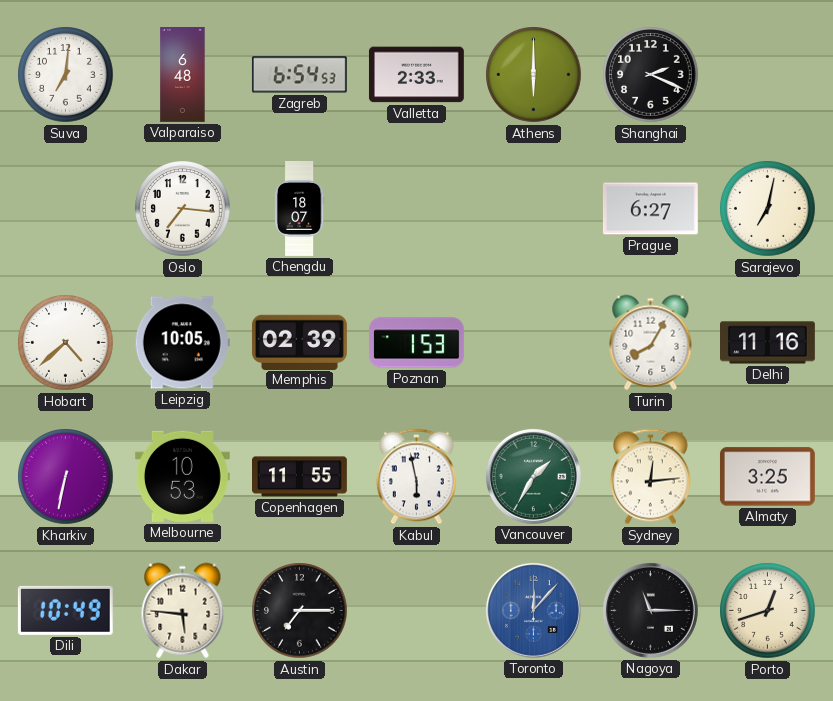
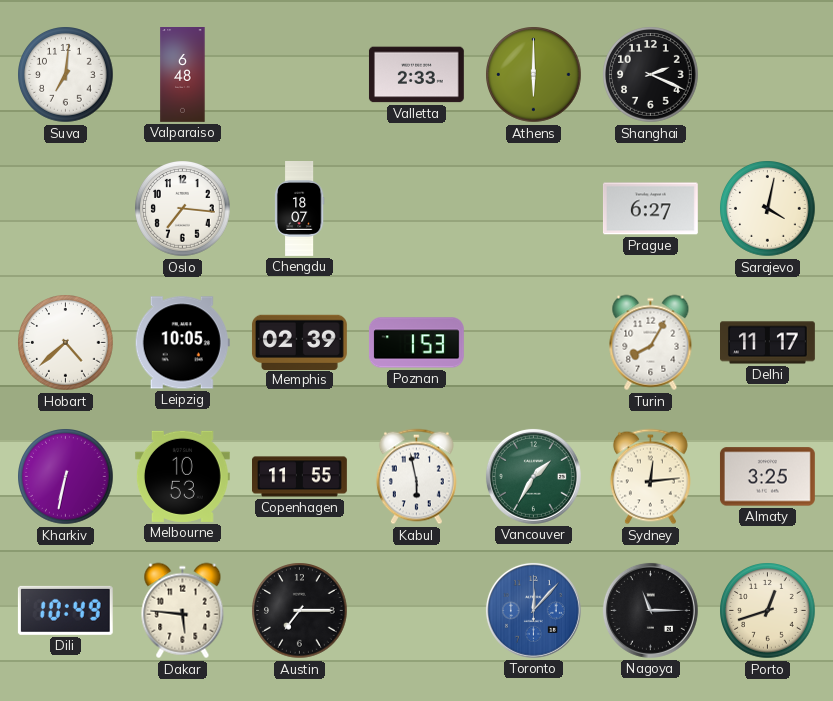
Zagreb: 6:54 -> none (299, 75)
Sarajevo: 7:02 -> 4:02 (768, 209)
Delhi: 11:16 -> 11:17 (768, 343)
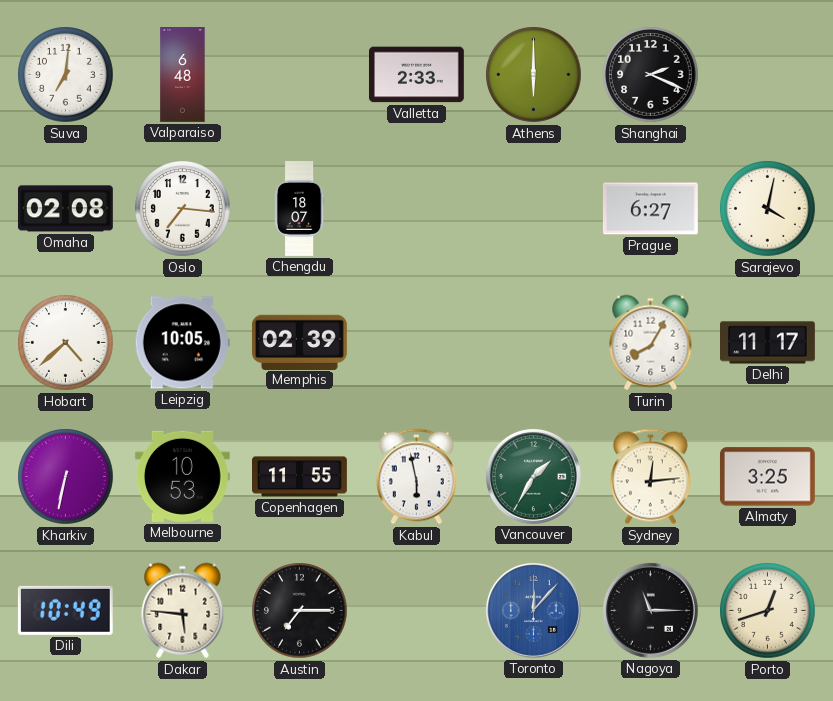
Omaha: none -> 02:08 (65, 209)
Poznan: 1:53 -> none (416, 343)
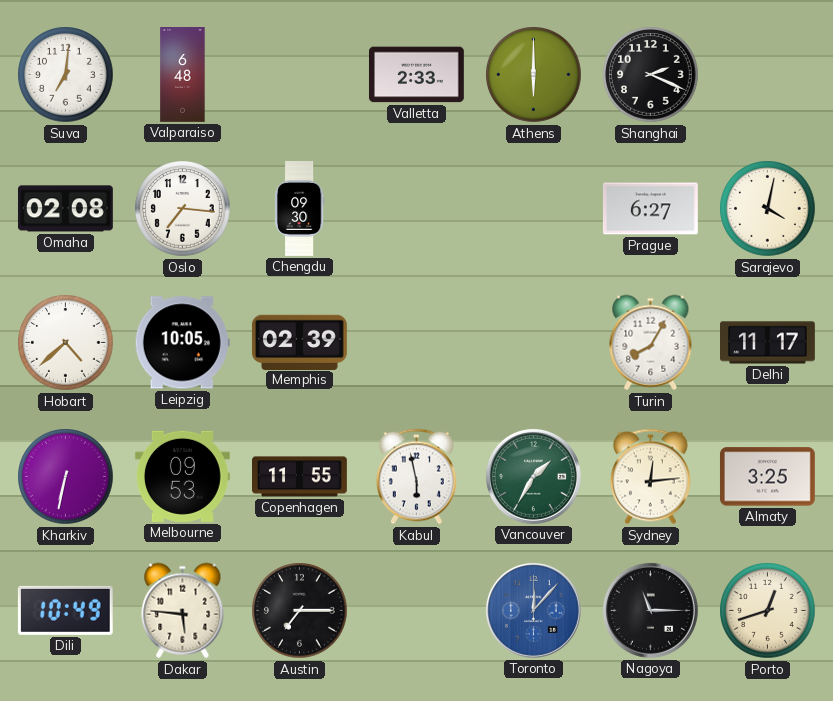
Chengdu: 18:07 -> 09:30 (299, 209)
Melbourne: 10:53 -> 09:53 (182, 476)
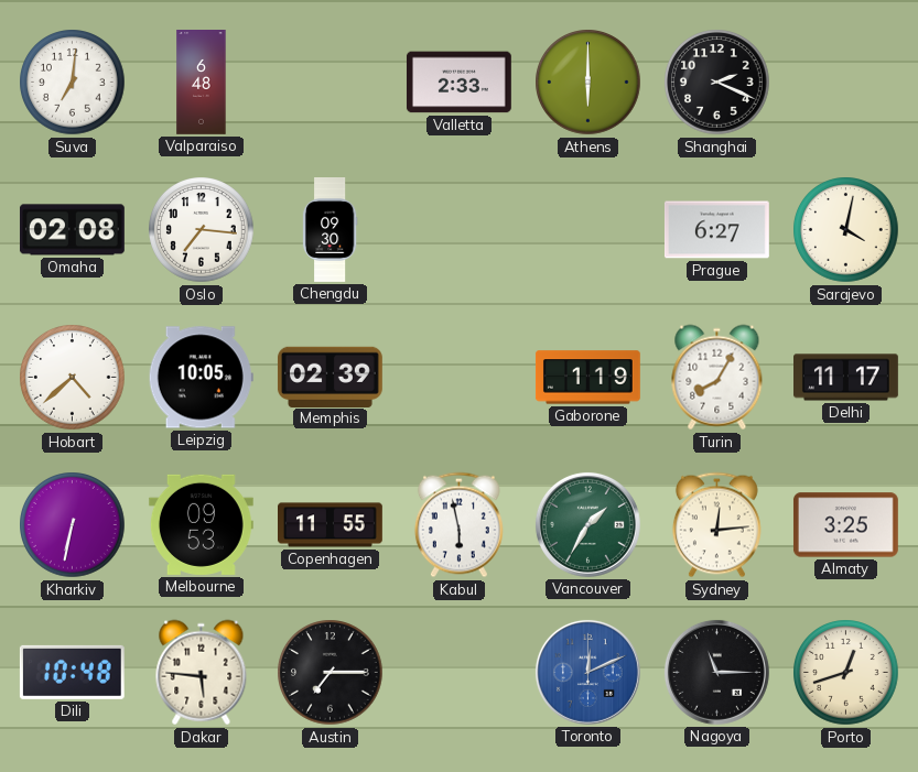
Gaborone: none -> 1:19 (587, 378)
Dili: 10:49 -> 10:48 (72, 672)
Toronto: 12:07 -> 12:11 (587, 672)
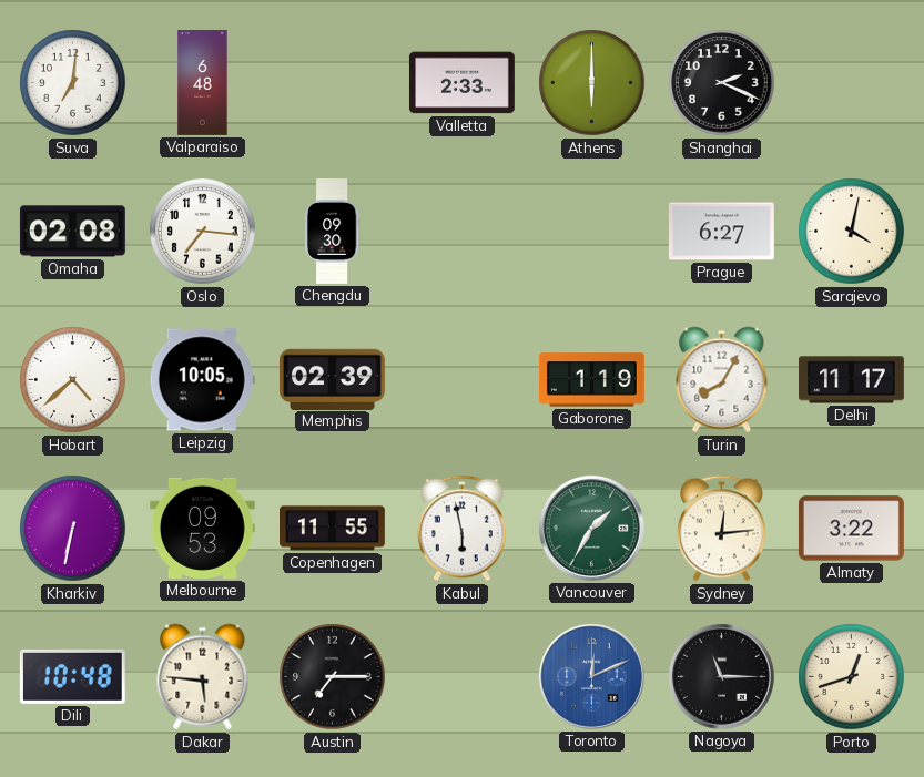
Almaty: 3:25 -> 3:22 (851, 529)
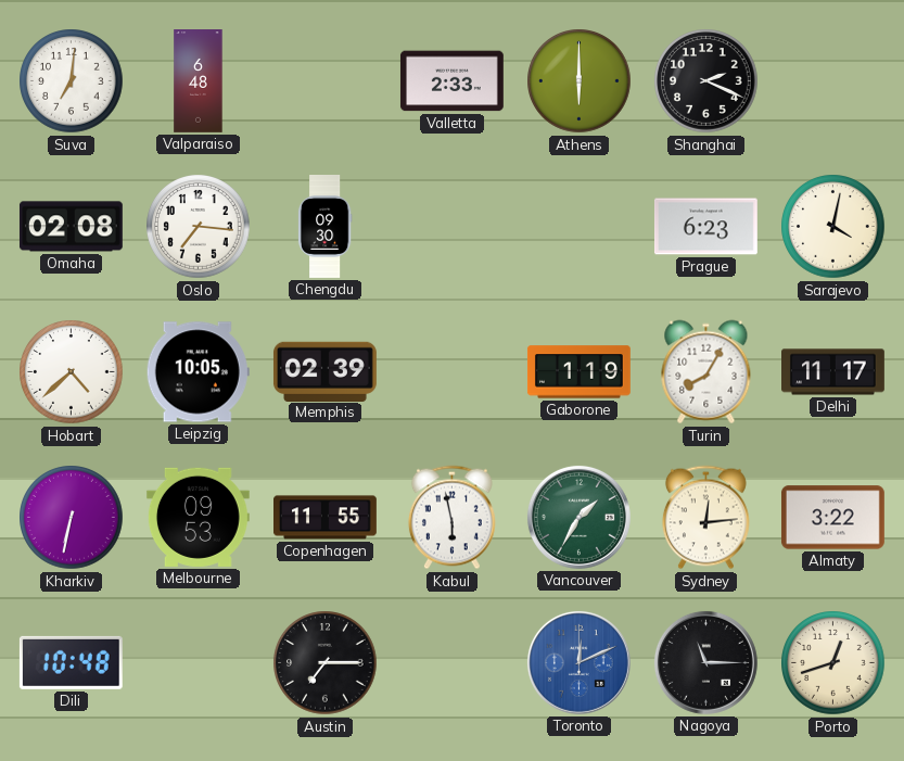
Prague: 6:27 -> 6:23 (705, 227)
Dakar: 5:46 -> none (203, 677)
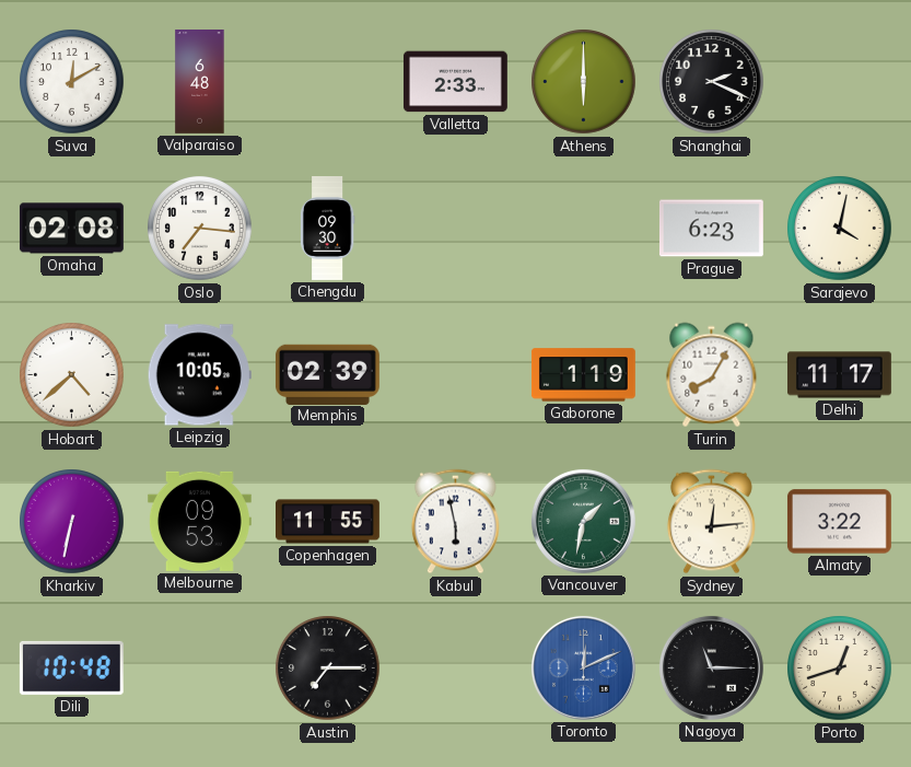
Suva: 7:01 -> 12:10 (72, 82)
Vancouver: 1:35 -> 1:32 (583, 521)
